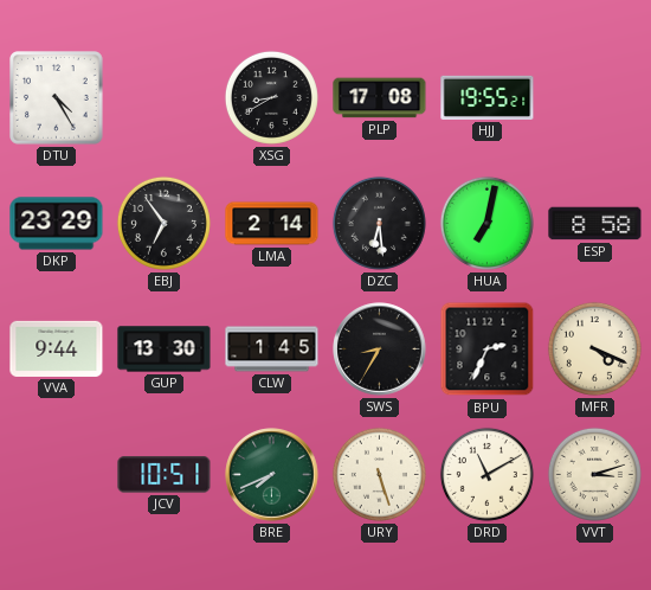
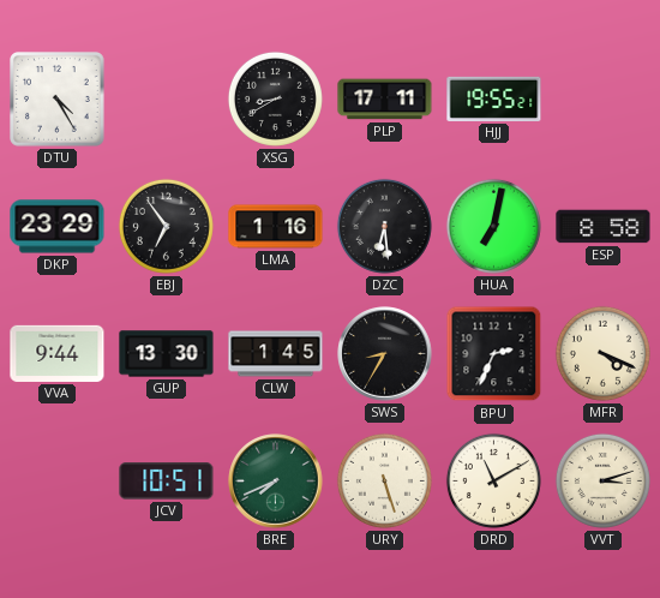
PLP: 17:08 -> 17:11 (385, 100)
LMA: 2:14 -> 1:16 (276, 227)
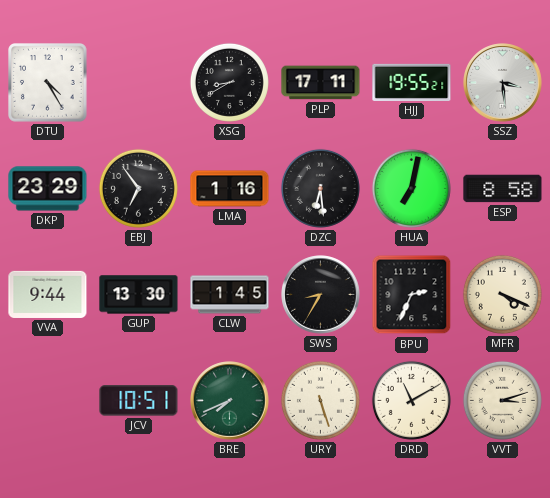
SSZ: none -> 3:29 (503, 83)
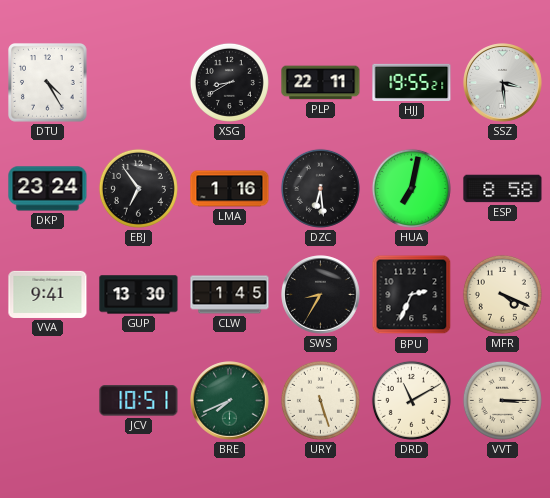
PLP: 17:11 -> 22:11 (321, 83)
DKP: 23:29 -> 23:24 (48, 189)
VVA: 9:44 -> 9:41 (48, 294)
VVT: 3:12 -> 3:15 (502, 400)
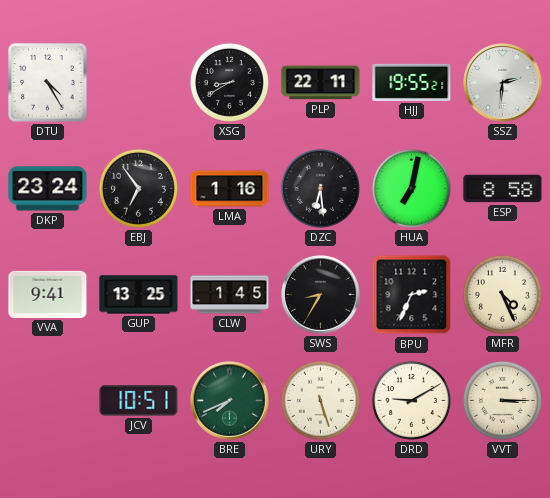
SSZ: 3:29 -> 2:31 (503, 83)
GUP: 13:30 -> 13:25 (139, 295)
MFR: 4:19 -> 4:26 (502, 294)
DRD: 11:10 -> 9:10 (411, 400)
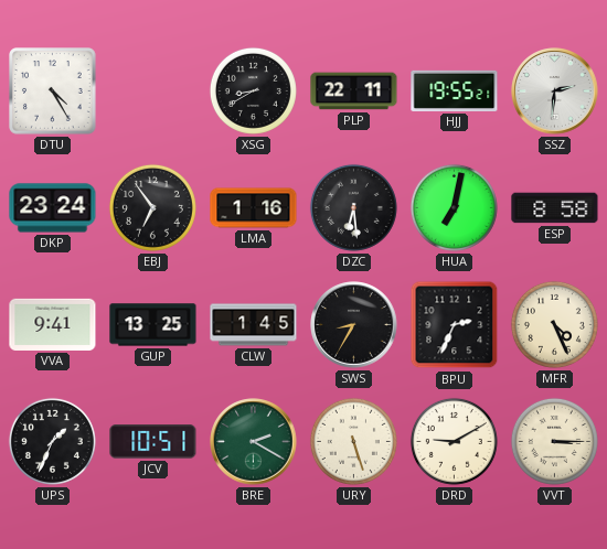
UPS: none -> 1:34 (52, 441)
BRE: 7:41 -> 2:20 (254, 442)
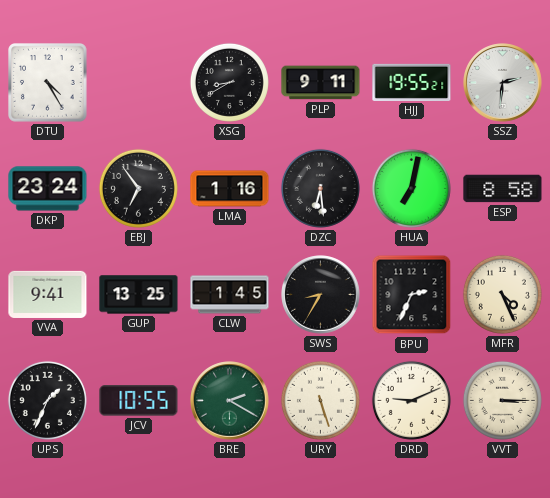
PLP: 22:11 -> 9:11 (321, 83)
JCV: 10:51 -> 10:55 (139, 401)
DRD: 9:10 -> 9:11 (411, 400)
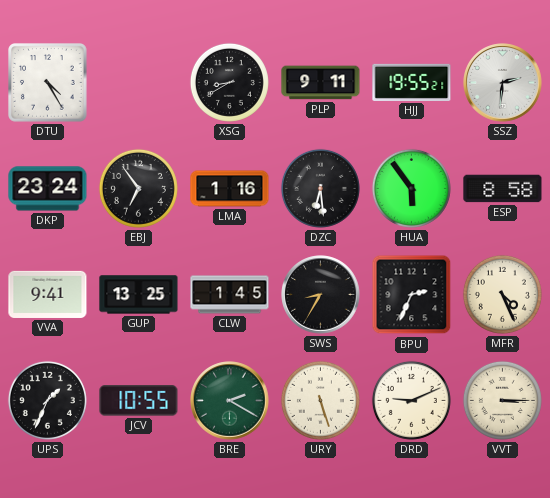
HUA: 7:02 -> 5:54 (411, 188)
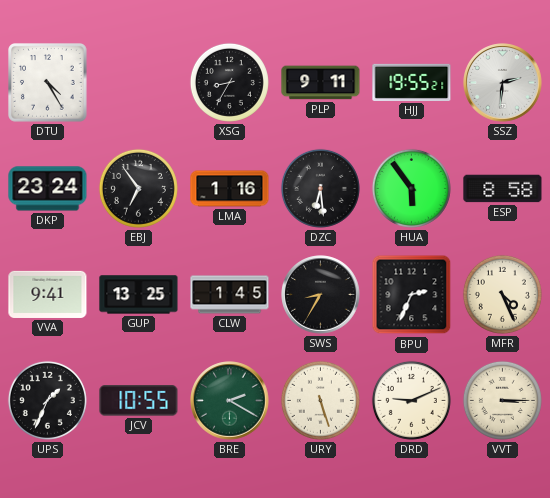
XSG: 8:40 -> 8:35 (229, 82)
